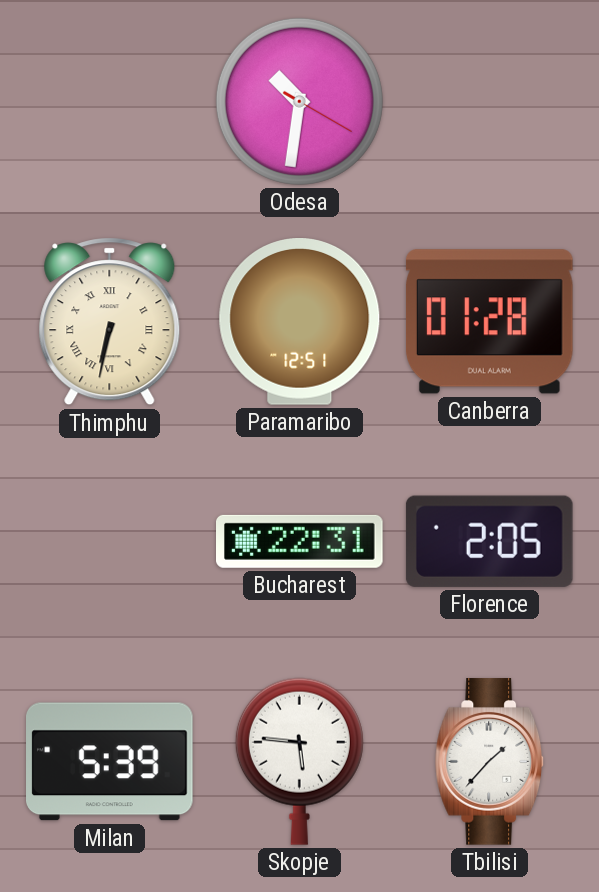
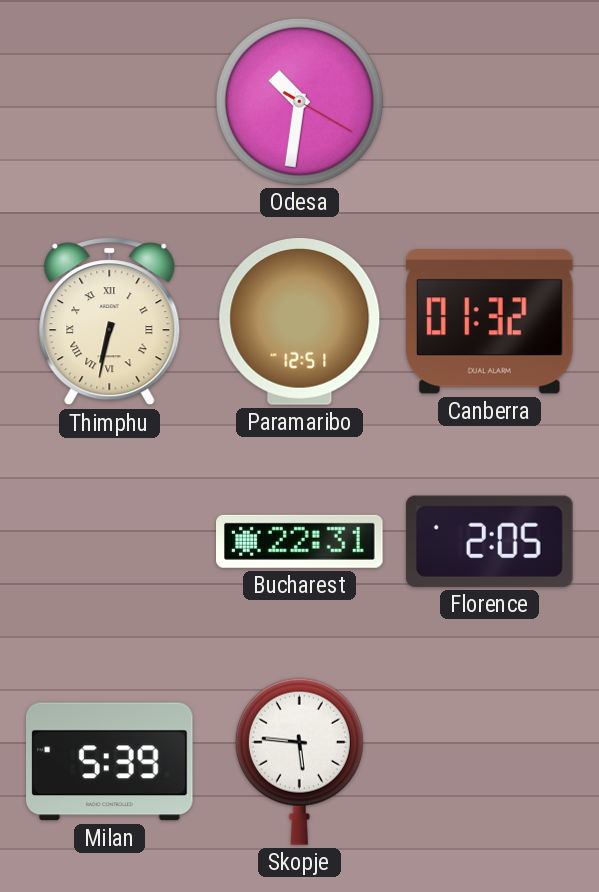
Canberra: 01:28 -> 01:32 (489, 322)
Tbilisi: 1:37 -> none (490, 762)
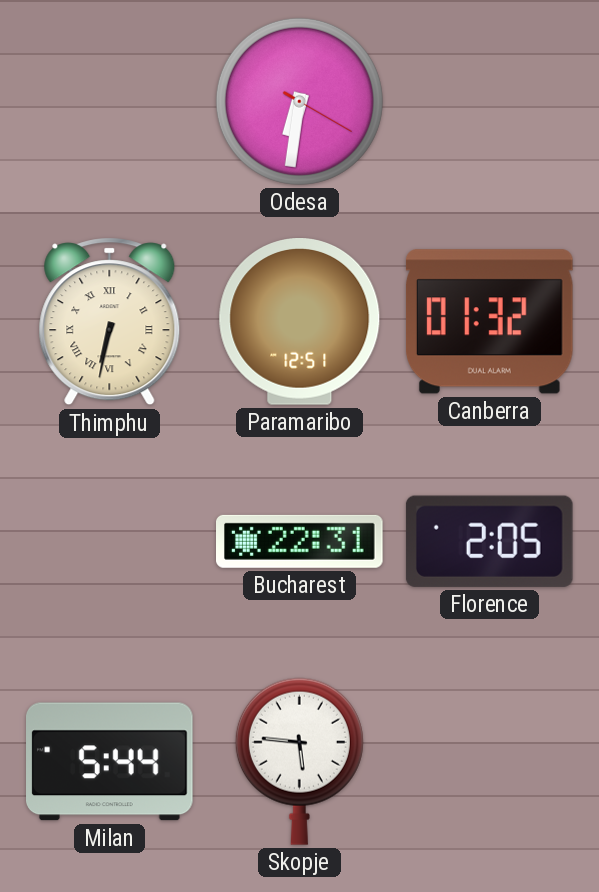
Odesa: 10:31 -> 6:31 (299, 101)
Milan: 5:39 -> 5:44 (110, 762)
